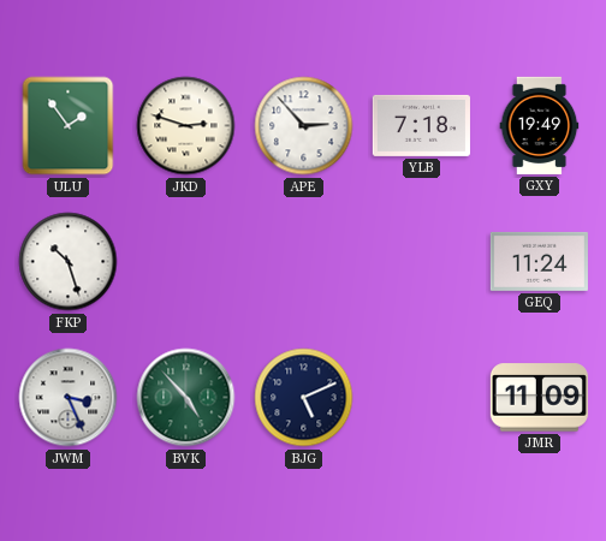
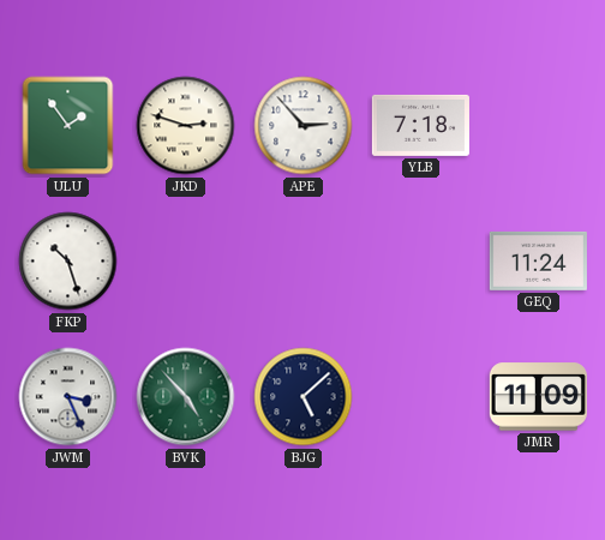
GXY: 19:49 -> none (540, 125)
BJG: 5:11 -> 5:08 (304, 397)
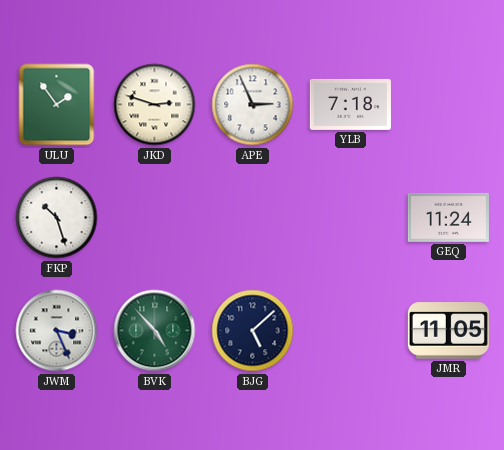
APE: 2:53 -> 2:56 (253, 105)
JMR: 11:09 -> 11:05 (448, 331)
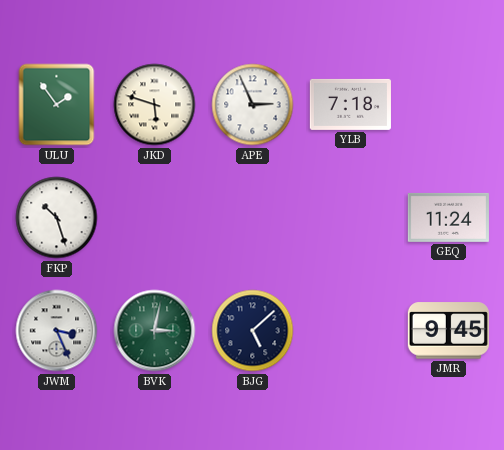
JKD: 2:48 -> 5:48 (155, 105)
BVK: 4:53 -> 3:02 (155, 331)
JMR: 11:05 -> 9:45 (448, 331)
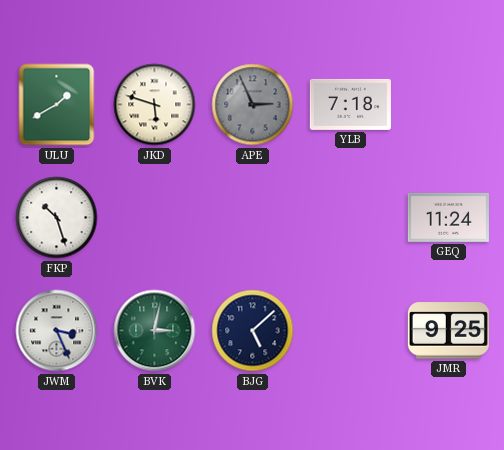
ULU: 1:54 -> 1:40 (57, 105)
APE dial: white -> grey (253, 105)
JMR: 9:45 -> 9:25 (448, 331)
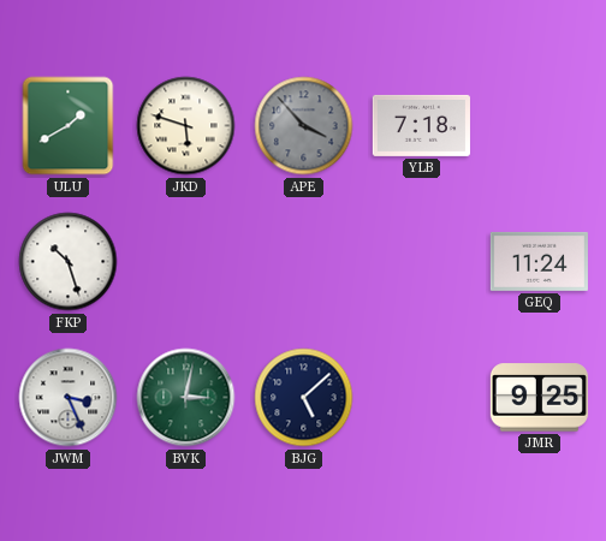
APE: 2:56 -> 3:53 (304, 126)
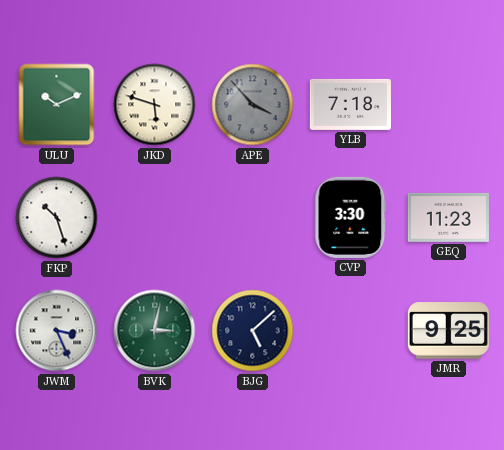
ULU: 1:40 -> 10:11 (57, 105)
CVP: none -> 3:30 (351, 217)
GEQ: 11:24 -> 11:23 (448, 217)
